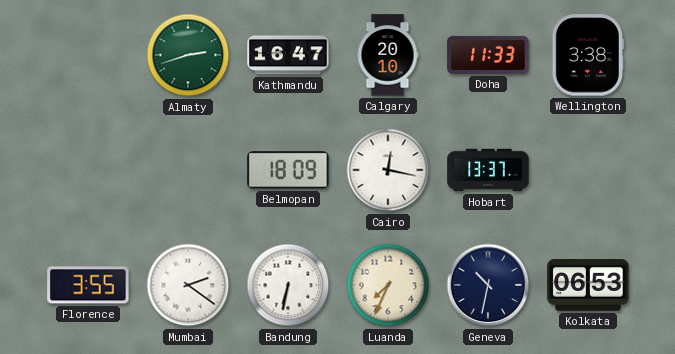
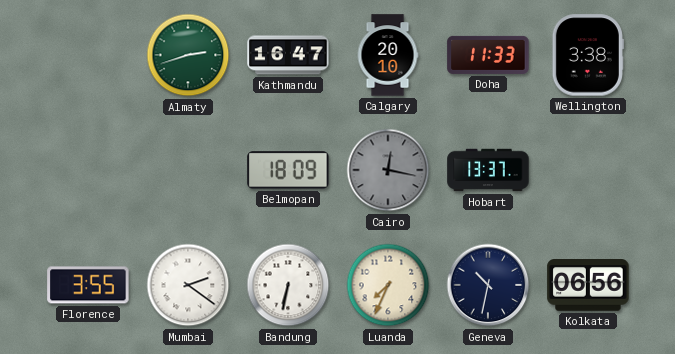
Cairo dial: white -> grey (388, 170)
Kolkata: 06:53 -> 06:56 (588, 286)
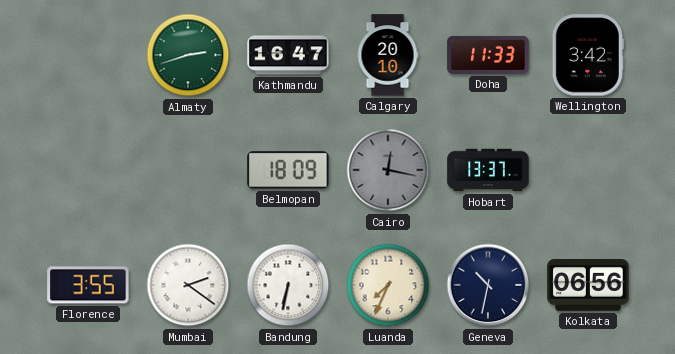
Wellington: 3:38 -> 3:42 (588, 55)
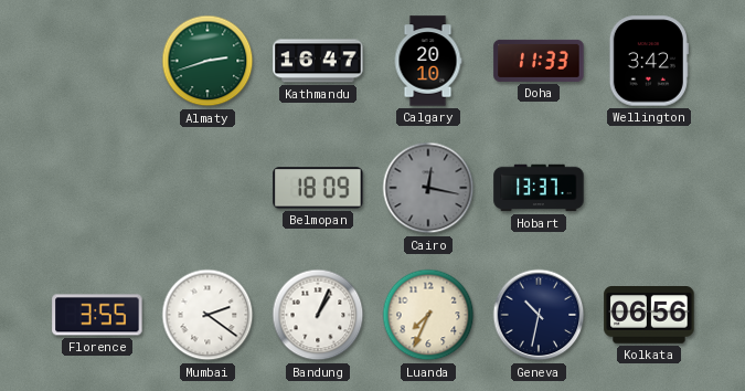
Bandung: 6:32 -> 1:04 (318, 315)
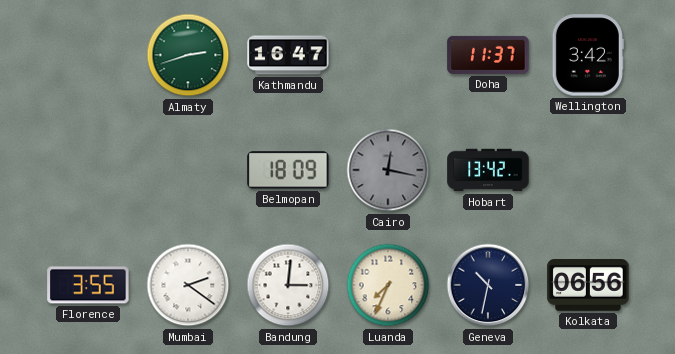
Calgary: 20:10 -> none (428, 61)
Doha: 11:33 -> 11:37 (488, 55)
Hobart: 13:37 -> 13:42 (488, 170)
Bandung: 1:04 -> 3:01 (288, 285)
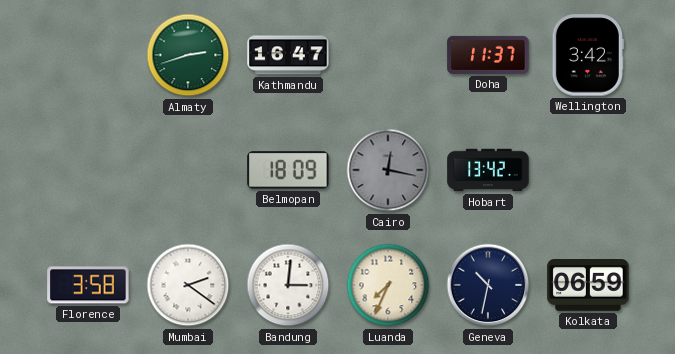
Florence: 3:55 -> 3:58 (88, 285)
Kolkata: 06:56 -> 06:59 (588, 286)
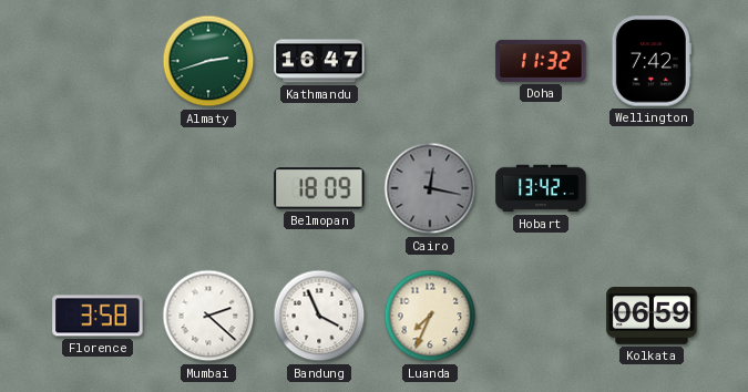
Doha: 11:37 -> 11:32 (541, 61)
Wellington: 3:42 -> 7:42 (652, 61)
Mumbai: 2:21 -> 2:22 (208, 316)
Bandung: 3:01 -> 3:56 (319, 316)
Geneva: 10:32 -> none (488, 285)
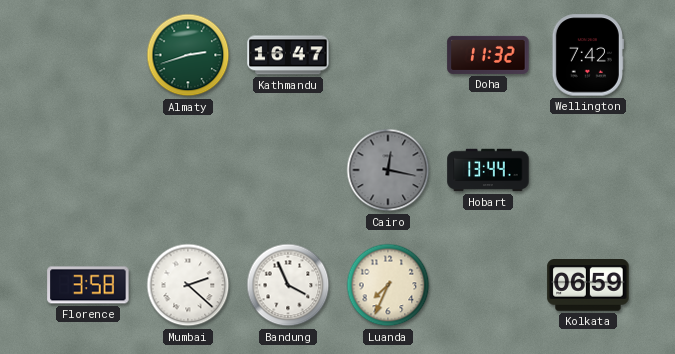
Belmopan: 18:09 -> none (319, 188)
Hobart: 13:42 -> 13:44 (488, 170)
